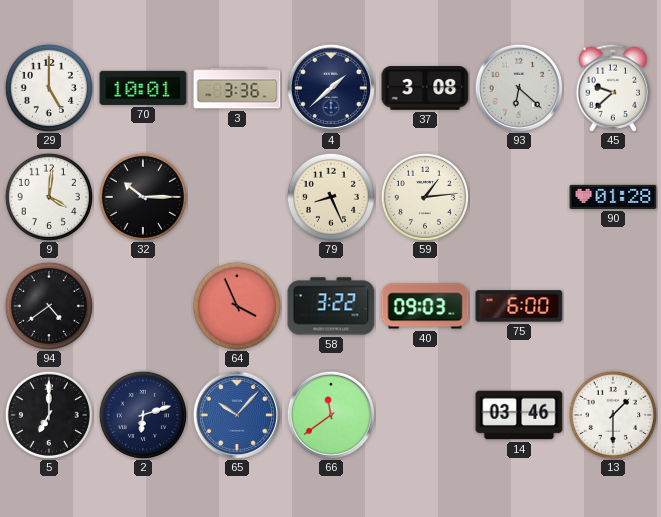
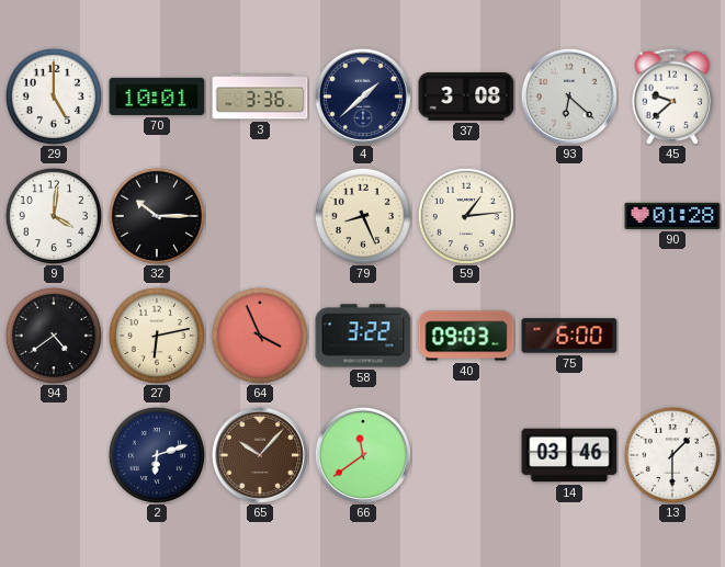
27: none -> 6:13 (157, 336)
5: 7:00 -> none (49, 415)
65 dial: blue -> brown (260, 455)
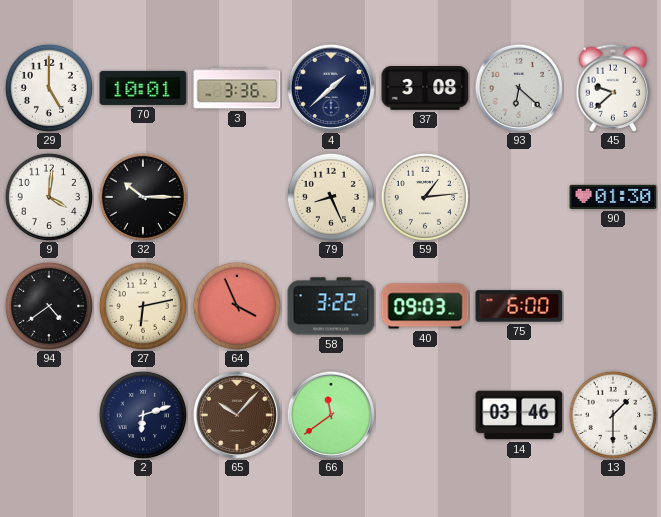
90: 01:28 -> 01:30 (613, 197)
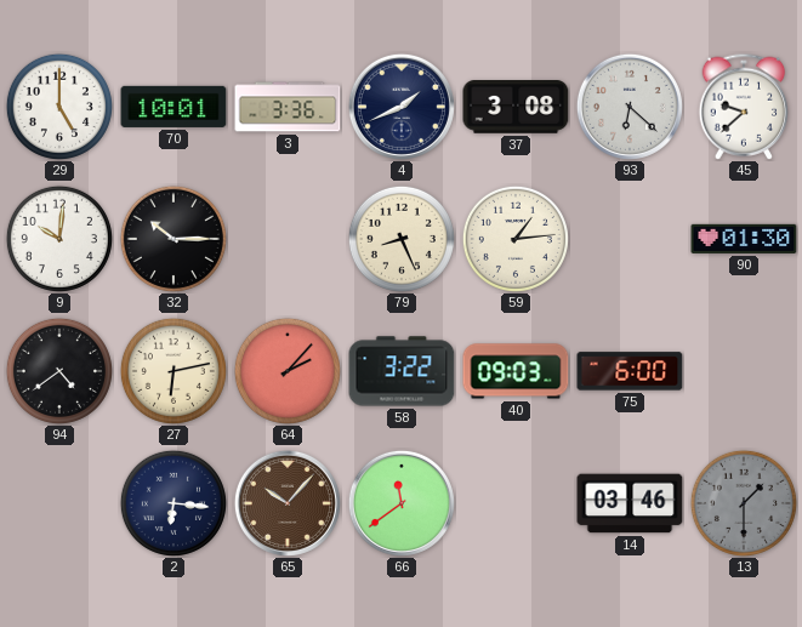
4: 1:38 -> 1:41 (402, 107)
9: 4:01 -> 10:01 (59, 239)
64: 3:56 -> 2:07 (288, 371)
2: 6:12 -> 6:16 (174, 503)
13 dial: white -> grey (744, 503)
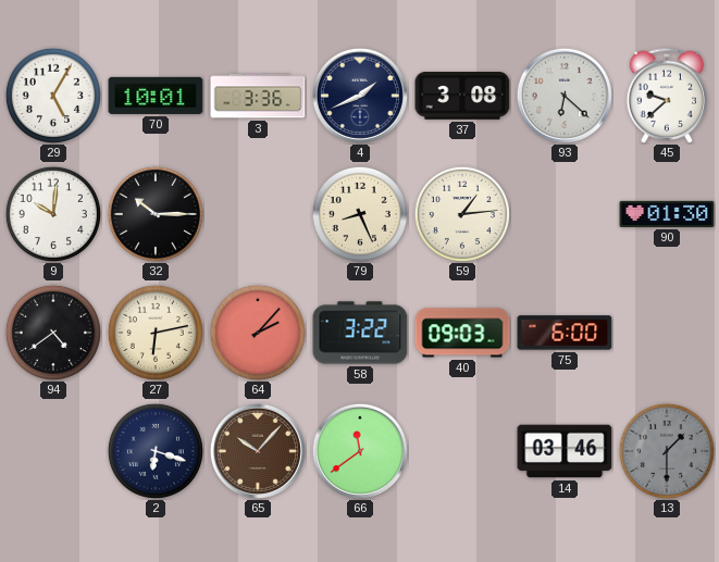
29: 5:00 -> 5:05 (53, 96)
2: 6:16 -> 6:18 (156, 451)
